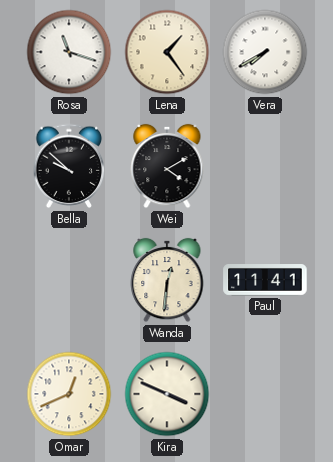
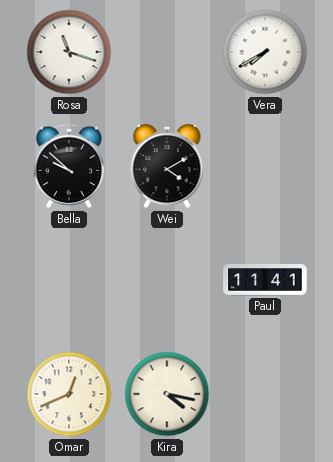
Lena: 1:24 -> none (167, 52)
Wanda: 12:31 -> none (167, 280)
Kira: 3:49 -> 4:17 (167, 394)
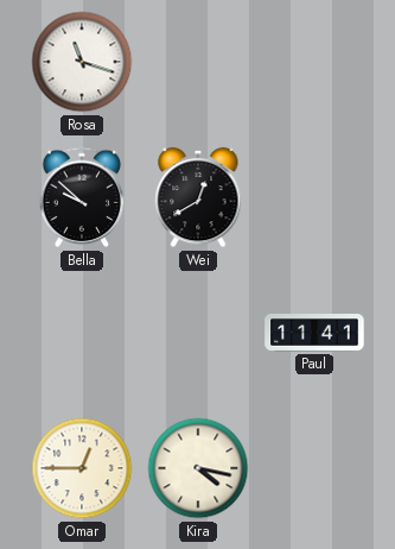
Vera: 7:40 -> none (265, 52)
Wei: 4:10 -> 12:40 (198, 197)
Omar: 12:41 -> 12:45 (82, 468)
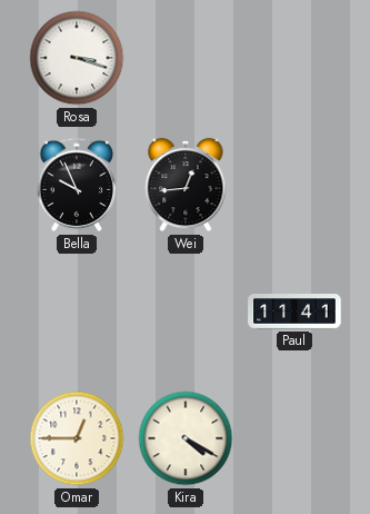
Rosa: 11:18 -> 3:18 (77, 58)
Bella: 9:52 -> 9:56 (77, 185)
Wei: 12:40 -> 12:44 (186, 185)
Kira: 4:17 -> 4:20 (186, 438)
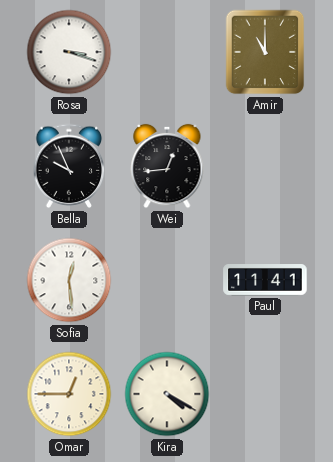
Amir: none -> 11:00 (265, 52)
Sofia: none -> 12:29 (69, 280)
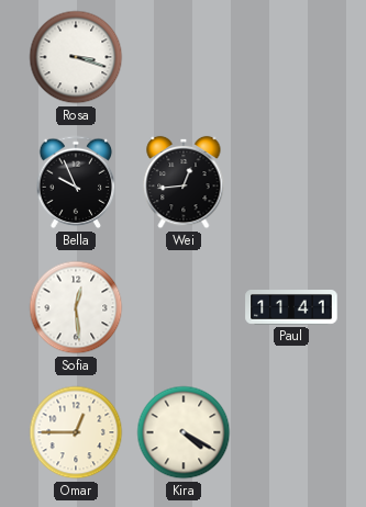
Amir: 11:00 -> none (265, 52)
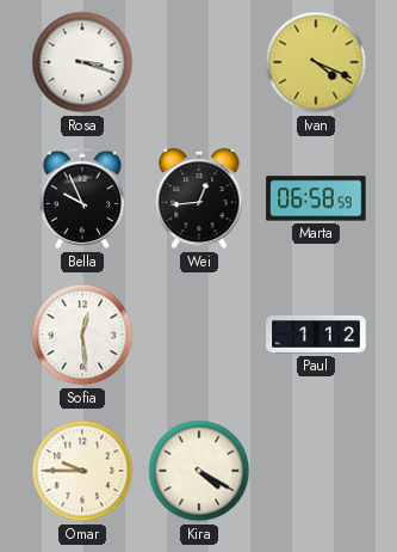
Ivan: none -> 4:19 (316, 62)
Marta: none -> 06:58 (316, 198)
Paul: 11:41 -> 1:12 (316, 336)
Omar: 12:45 -> 9:45 (82, 471)
